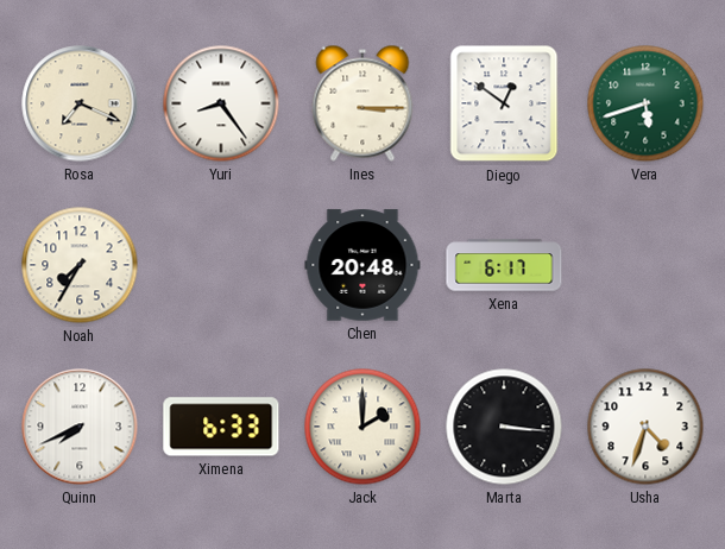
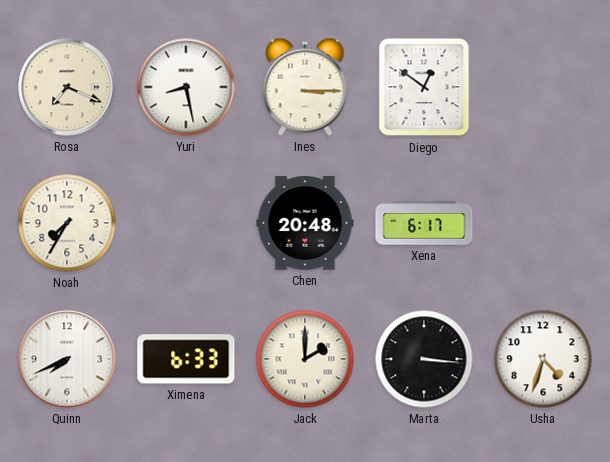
Yuri: 8:24 -> 8:28 (186, 87)
Vera: 5:42 -> none (645, 103)
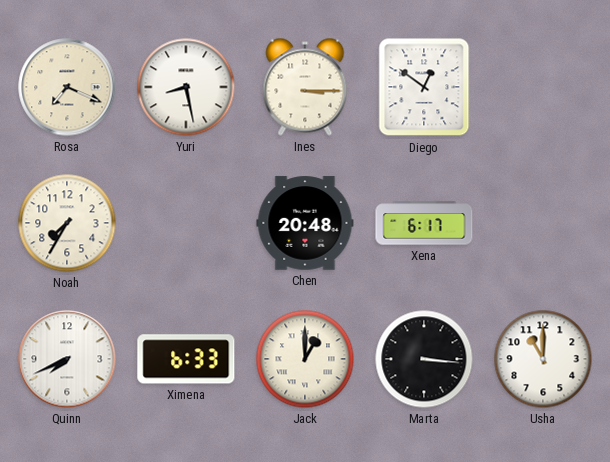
Jack: 2:00 -> 1:00 (305, 359)
Usha: 4:33 -> 11:00 (543, 359)
